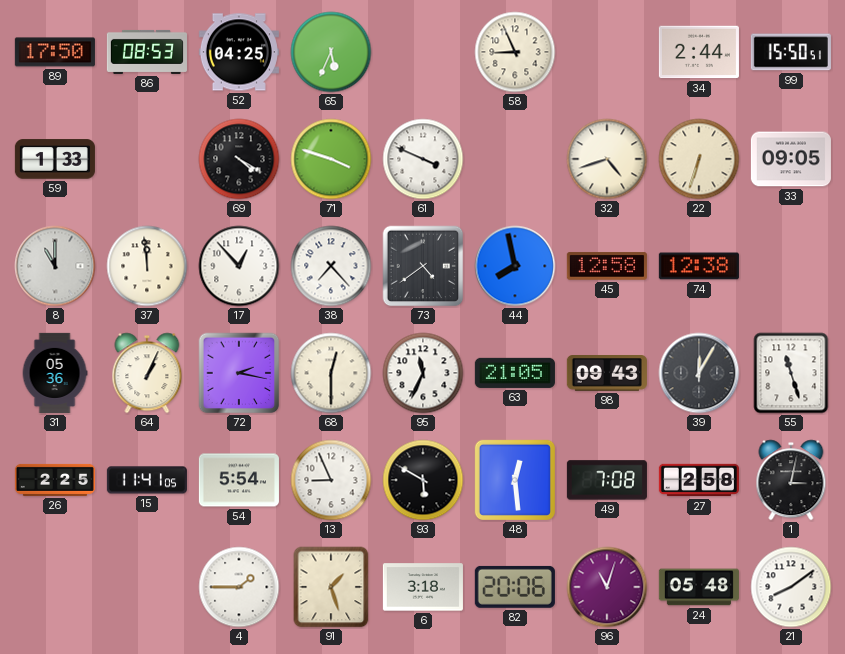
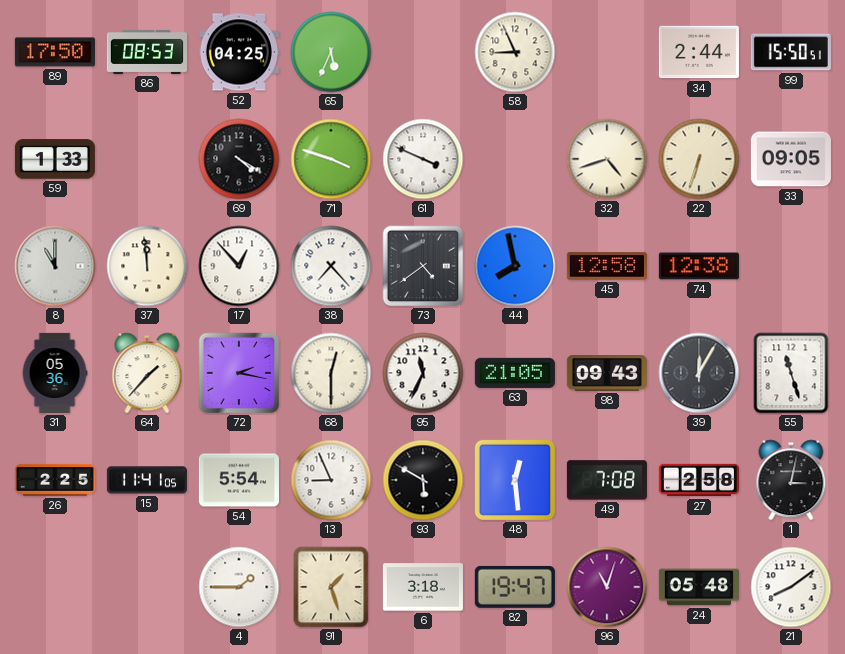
64: 1:04 -> 1:37 (147, 373)
82: 20:06 -> 19:47 (515, 587)
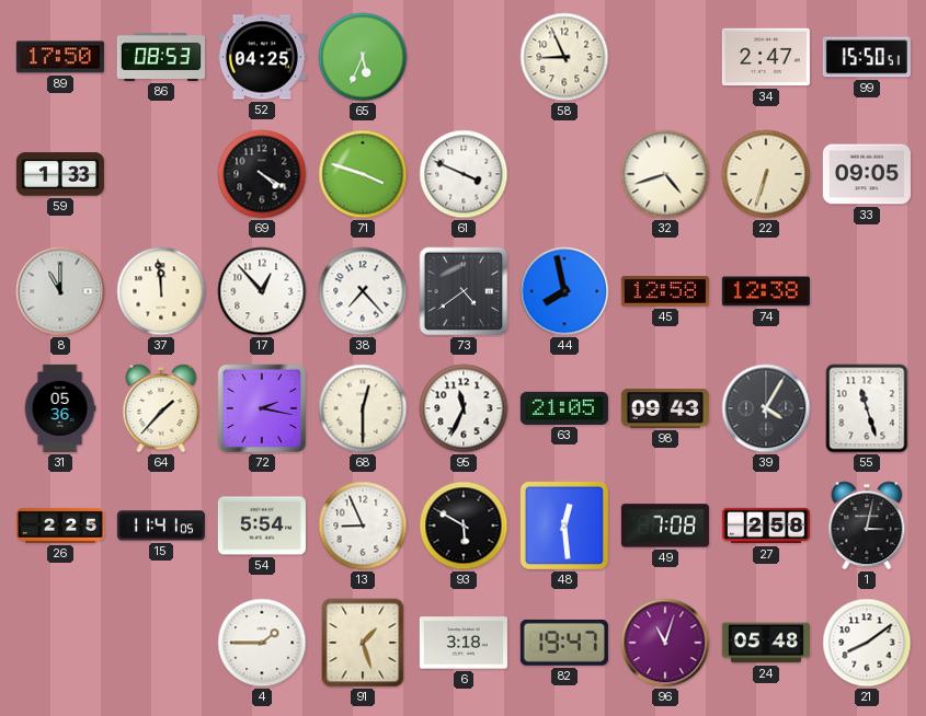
34: 2:44 -> 2:47 (766, 57)
39: 12:05 -> 4:05 (766, 408)
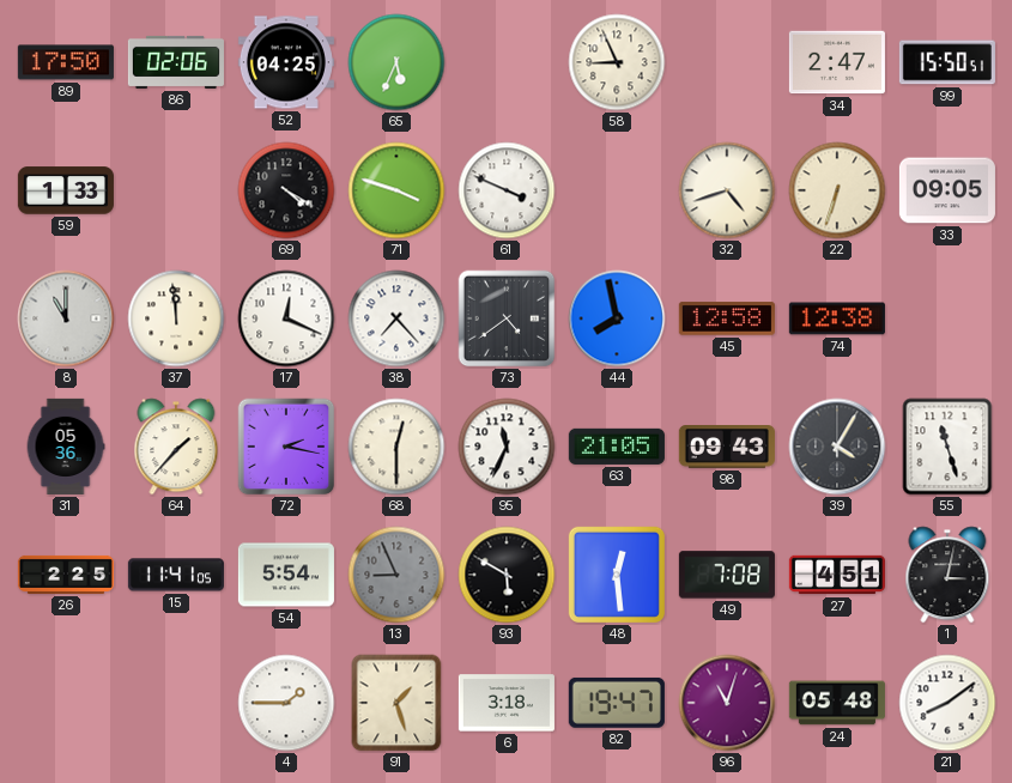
86: 08:53 -> 02:06 (176, 62)
17: 12:53 -> 12:19 (286, 318)
13 dial: white -> grey (396, 575)
27: 2:58 -> 4:51 (837, 575)
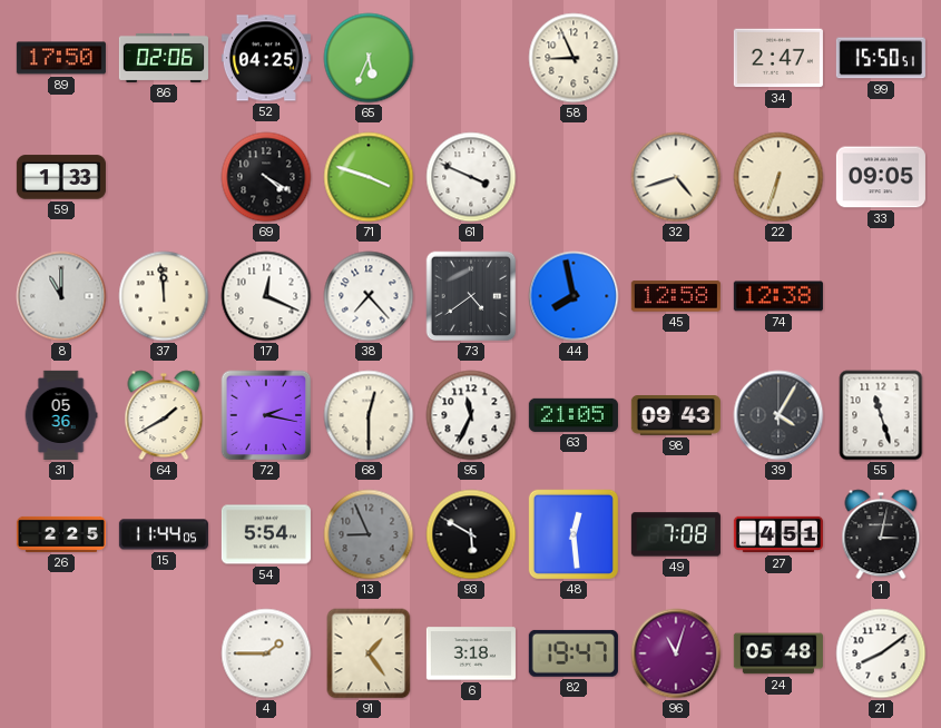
64: 1:37 -> 1:40 (164, 415)
15: 11:41 -> 11:44 (164, 534)
91: 1:27 -> 1:24 (369, 653)
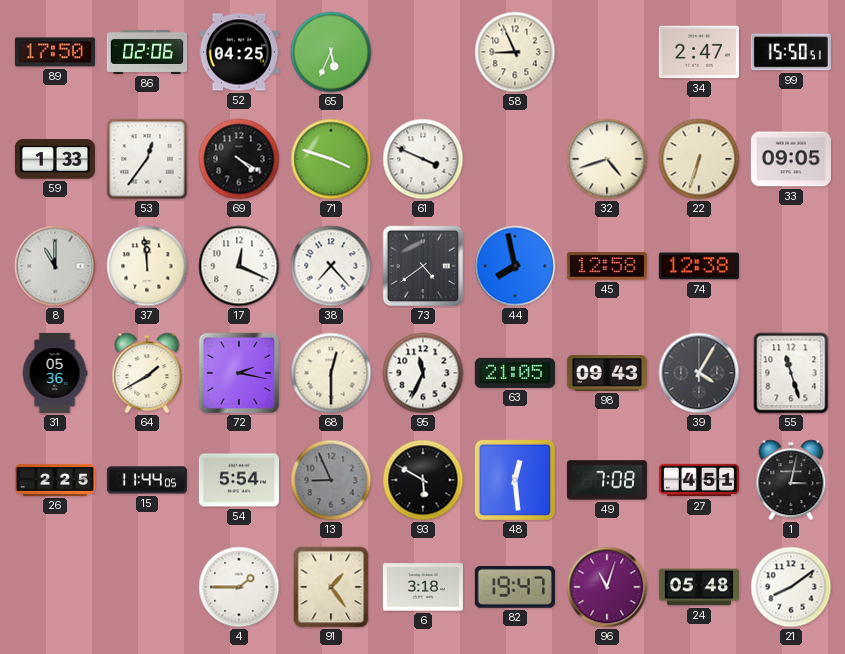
53: none -> 12:36 (147, 159)
